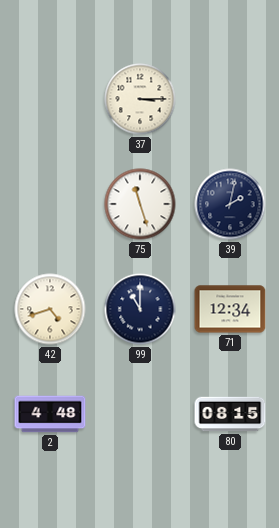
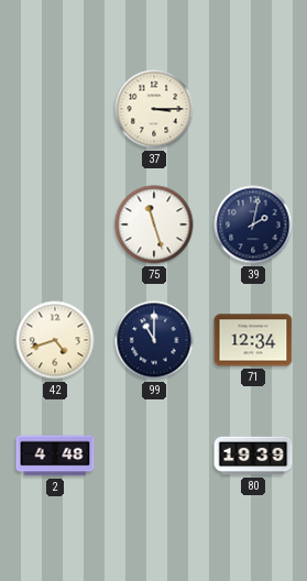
80: 08:15 -> 19:39 (253, 456)
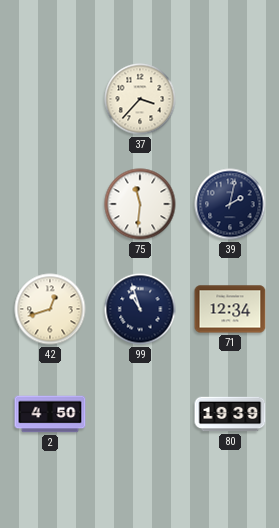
37: 3:15 -> 3:37 (140, 99)
75: 11:27 -> 11:31 (140, 204)
42: 4:42 -> 12:42 (50, 309)
99: 11:00 -> 10:57 (140, 309)
2: 4:48 -> 4:50 (50, 414)
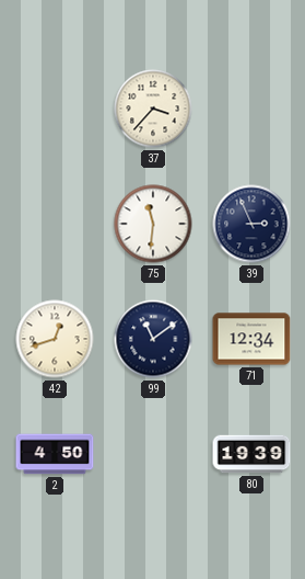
39: 2:02 -> 2:56 (251, 224)
99: 10:57 -> 11:09 (153, 339)
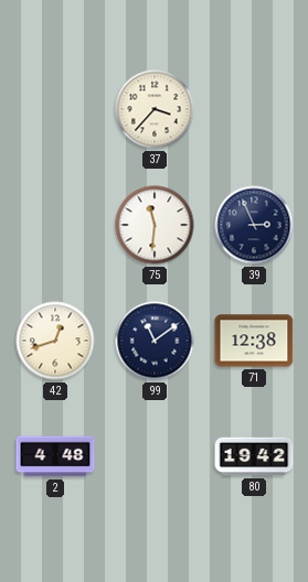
71: 12:34 -> 12:38 (254, 341)
2: 4:50 -> 4:48 (55, 456)
80: 19:39 -> 19:42 (254, 456)
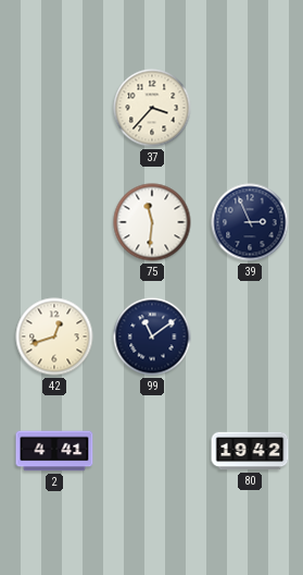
71: 12:38 -> none (254, 341)
2: 4:48 -> 4:41 (54, 451)
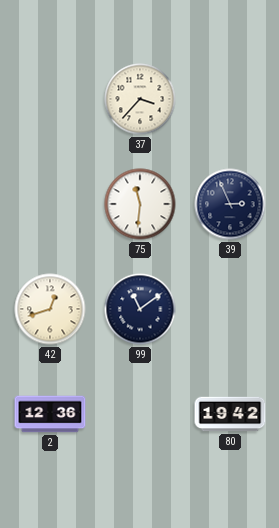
2: 4:41 -> 12:36 (50, 414)
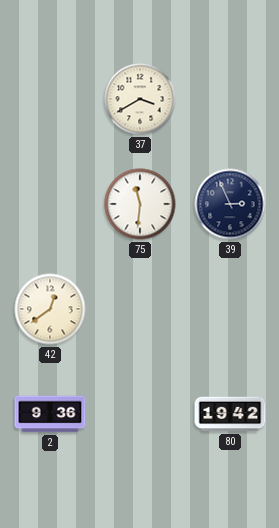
37: 3:37 -> 3:40 (140, 99)
42: 12:42 -> 12:39 (50, 309)
99: 11:09 -> none (140, 309)
2: 12:36 -> 9:36 (50, 414)
